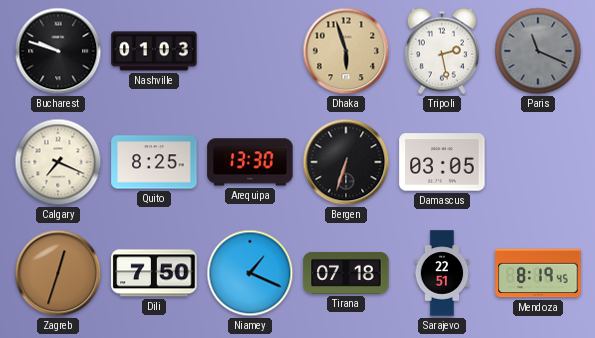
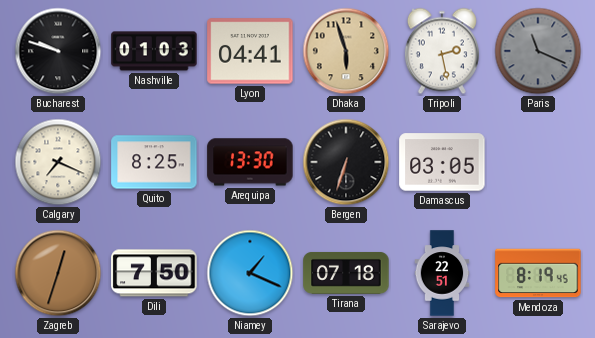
Lyon: none -> 04:41 (250, 51)
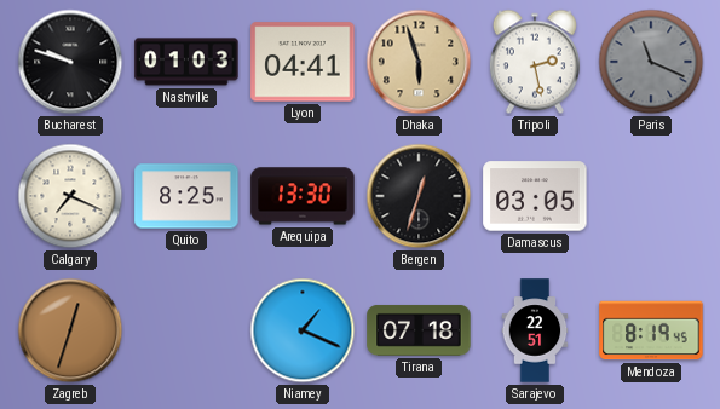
Bergen: 6:33 -> 12:33 (419, 196)
Dili: 7:50 -> none (154, 273)
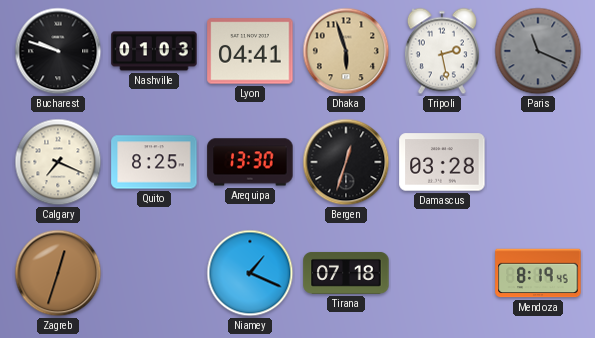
Damascus: 03:05 -> 03:28 (442, 162)
Sarajevo: 22:51 -> none (535, 330)
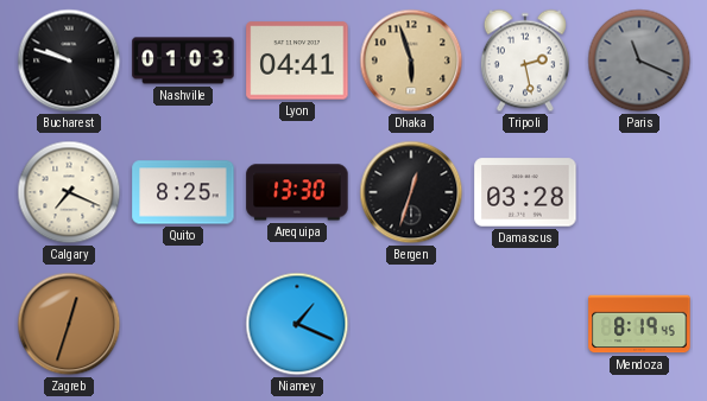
Tirana: 07:18 -> none (346, 273)
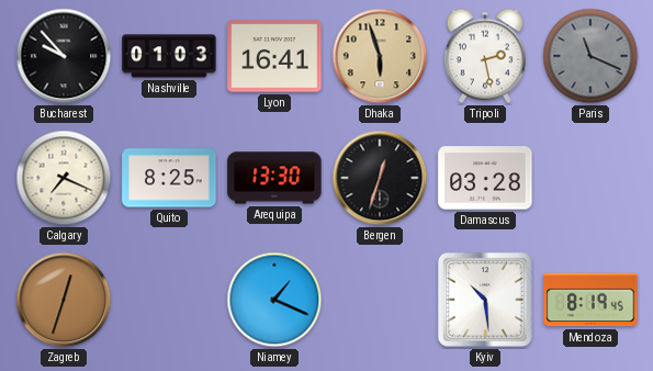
Bucharest: 9:48 -> 9:53 (64, 56)
Lyon: 04:41 -> 16:41 (274, 56)
Kyiv: none -> 10:29 (485, 300)
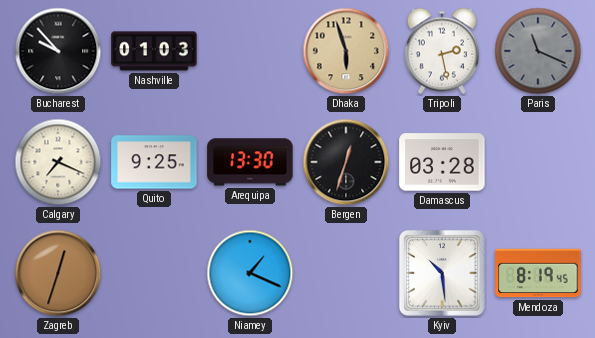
Lyon: 16:41 -> none (274, 56)
Quito: 8:25 -> 9:25 (154, 162)
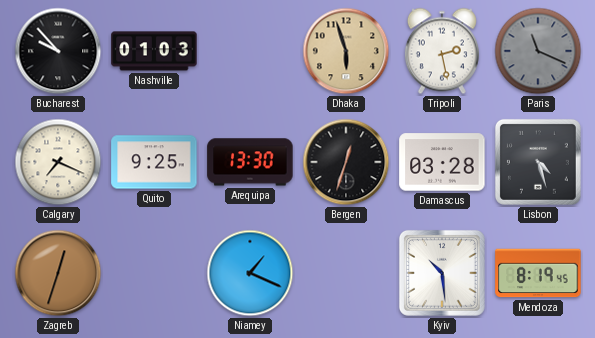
Lisbon: none -> 4:27 (538, 162)
